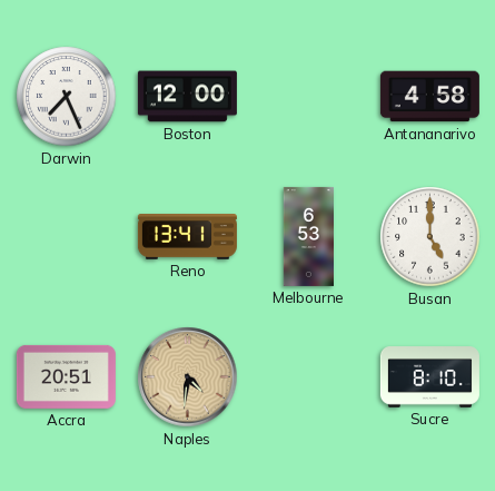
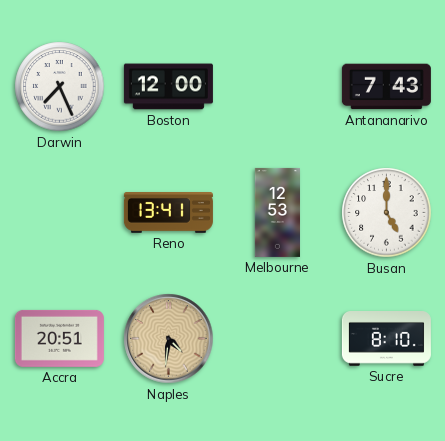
Antananarivo: 4:58 -> 7:43 (386, 87)
Melbourne: 6:53 -> 12:53 (277, 212)
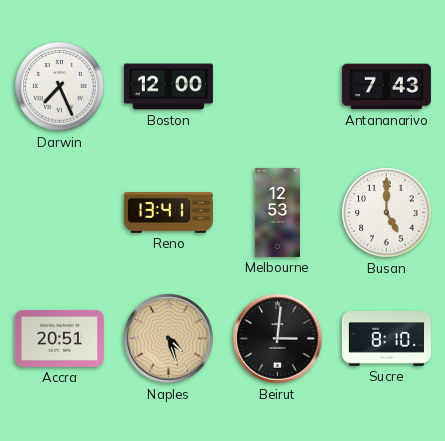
Naples: 4:31 -> 4:27 (169, 339)
Beirut: none -> 3:01 (278, 339)
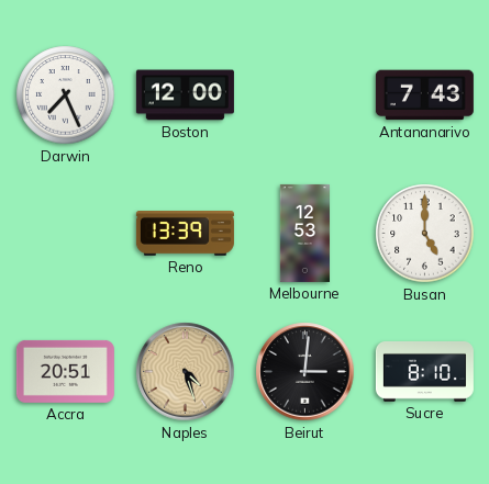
Reno: 13:41 -> 13:39 (185, 234)
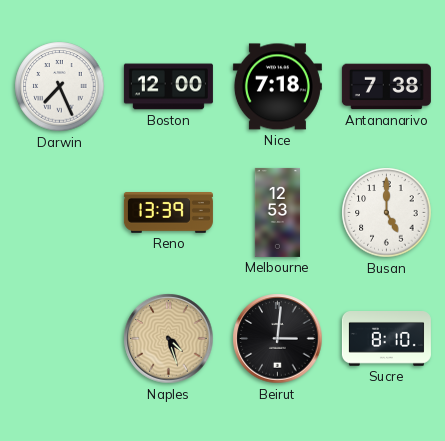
Nice: none -> 7:18 (277, 87)
Antananarivo: 7:43 -> 7:38 (386, 87)
Accra: 20:51 -> none (65, 371)
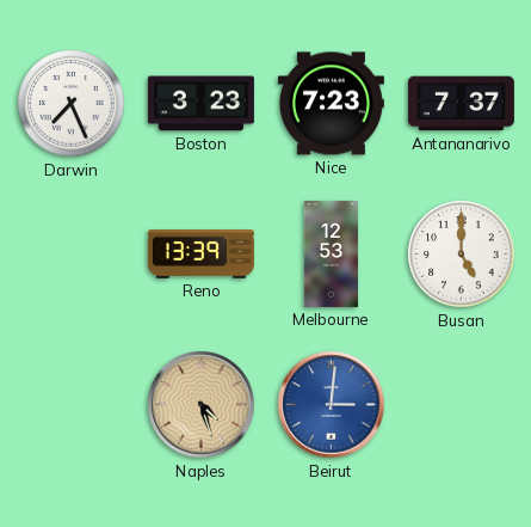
Boston: 12:00 -> 3:23 (200, 104)
Nice: 7:18 -> 7:23 (331, 104)
Antananarivo: 7:38 -> 7:37 (461, 104)
Beirut dial: black -> blue (332, 405)
Sucre: 8:10 -> none (386, 339)
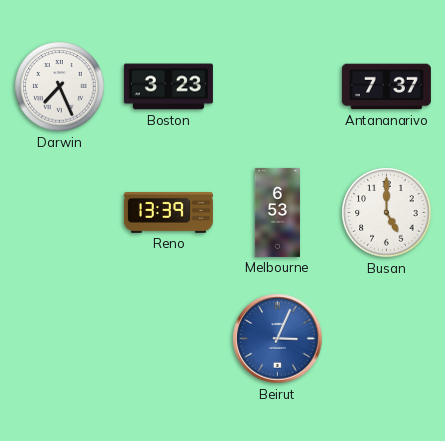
Nice: 7:23 -> none (331, 104)
Melbourne: 12:53 -> 6:53 (277, 212)
Naples: 4:27 -> none (202, 405)
Beirut: 3:01 -> 3:04 (278, 339)
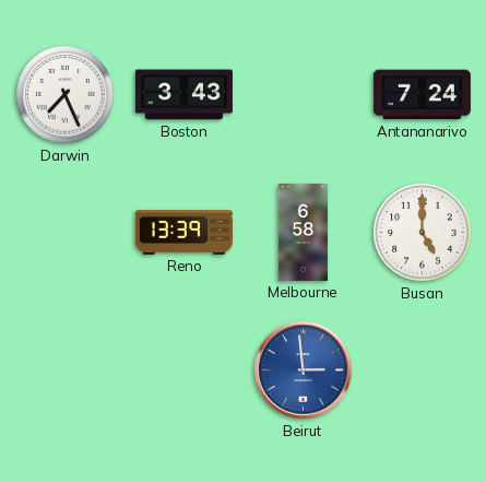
Boston: 3:23 -> 3:43 (183, 95)
Antananarivo: 7:37 -> 7:24 (422, 95)
Melbourne: 6:53 -> 6:58 (303, 232)
Beirut: 3:04 -> 2:59 (304, 371)
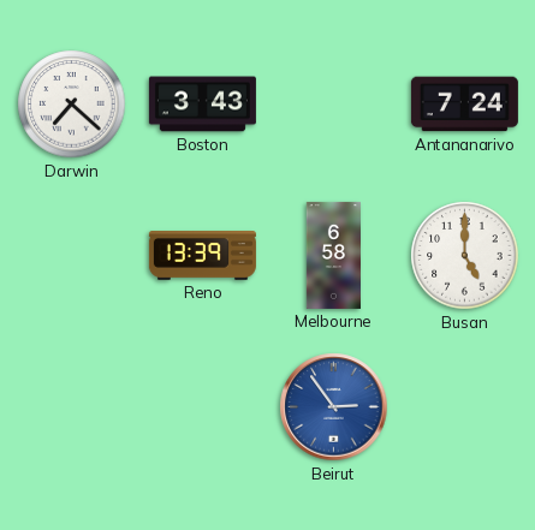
Darwin: 7:26 -> 7:22 (72, 105)
Beirut: 2:59 -> 2:54 (334, 407)
